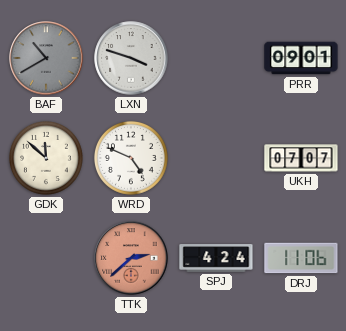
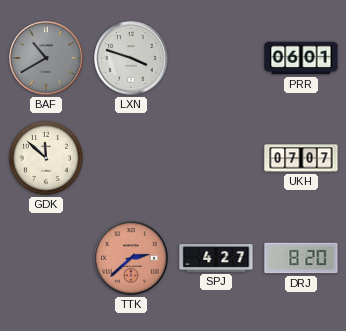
PRR: 09:01 -> 06:01 (301, 58)
WRD: 4:49 -> none (131, 158)
SPJ: 4:24 -> 4:27 (216, 258)
DRJ: 11:06 -> 8:20 (301, 258)
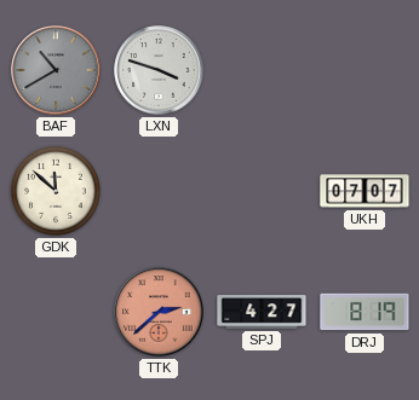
PRR: 06:01 -> none (301, 58)
DRJ: 8:20 -> 8:19 (365, 312)
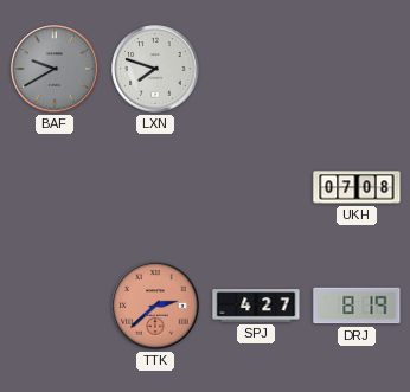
BAF: 10:40 -> 9:40 (55, 69)
LXN: 3:48 -> 7:48 (155, 69)
GDK: 11:52 -> none (56, 191)
UKH: 07:07 -> 07:08 (357, 187)
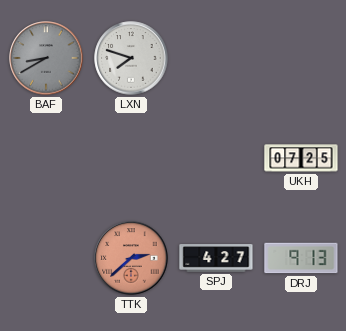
BAF: 9:40 -> 8:40 (46, 58)
UKH: 07:08 -> 07:25 (301, 158)
DRJ: 8:19 -> 9:13 (301, 258)
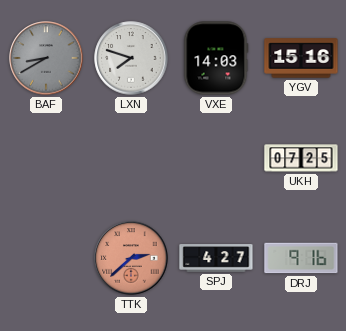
VXE: none -> 14:03 (216, 58)
YGV: none -> 15:16 (301, 58)
DRJ: 9:13 -> 9:16 (301, 258)
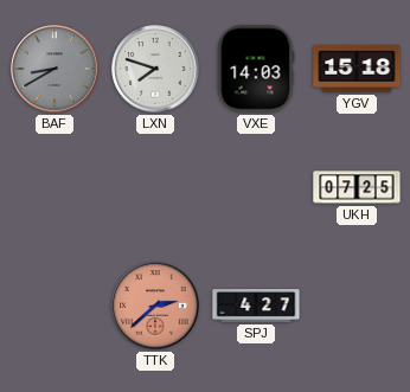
YGV: 15:16 -> 15:18 (357, 69)
DRJ: 9:16 -> none (301, 258)
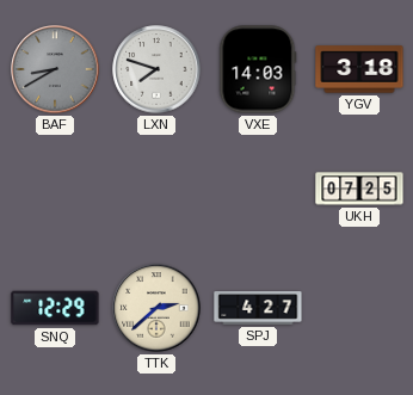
YGV: 15:18 -> 3:18 (359, 69)
SNQ: none -> 12:29 (55, 308)
TTK dial: salmon -> cream (156, 308)
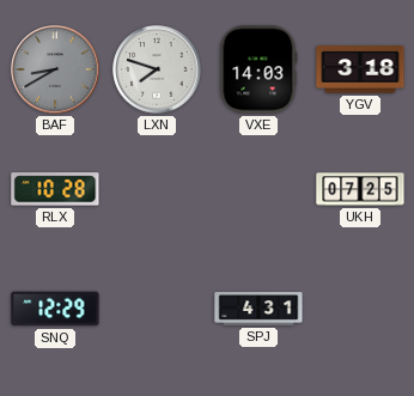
RLX: none -> 10:28 (55, 189)
TTK: 2:38 -> none (156, 308)
SPJ: 4:27 -> 4:31 (258, 309)
